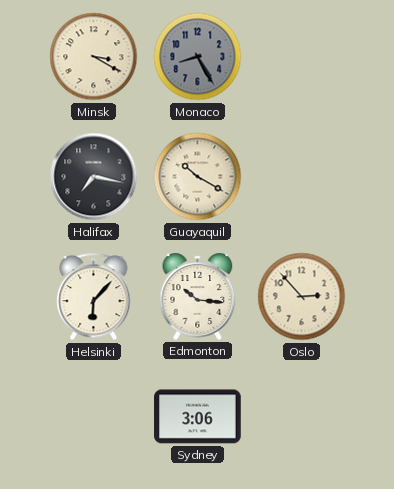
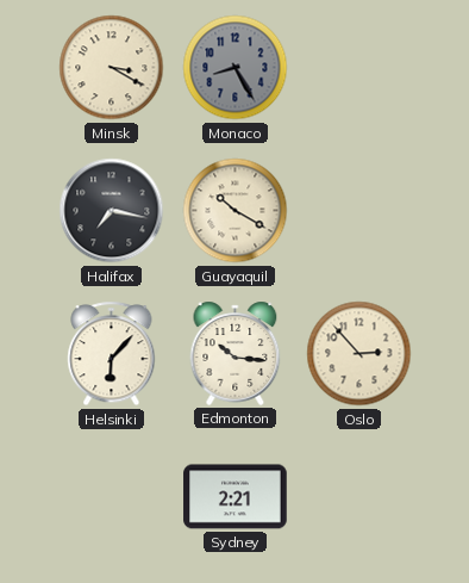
Sydney: 3:06 -> 2:21 (236, 497)
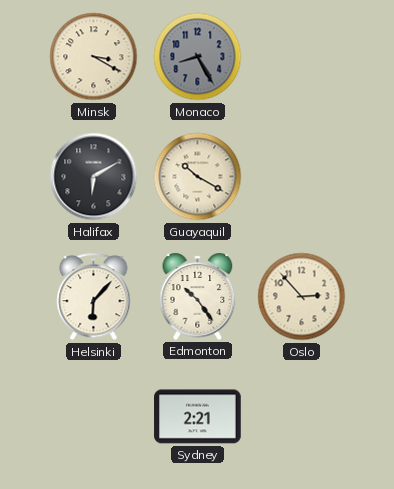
Halifax: 7:17 -> 6:10 (94, 177)
Edmonton: 10:16 -> 10:24 (198, 296)
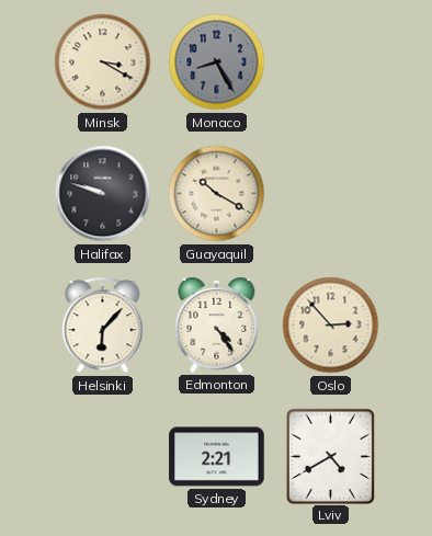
Halifax: 6:10 -> 9:48 (103, 194)
Edmonton: 10:24 -> 4:24 (217, 324)
Lviv: none -> 4:40 (330, 456)
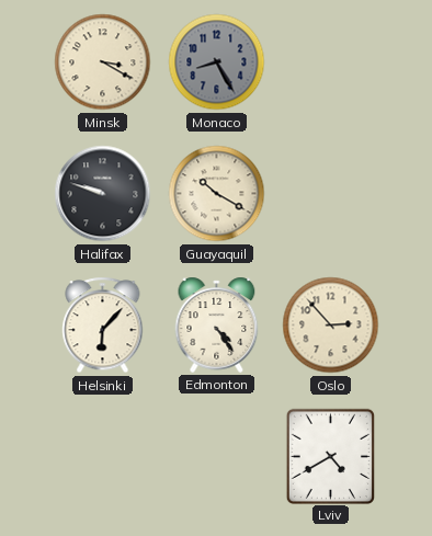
Sydney: 2:21 -> none (217, 457)
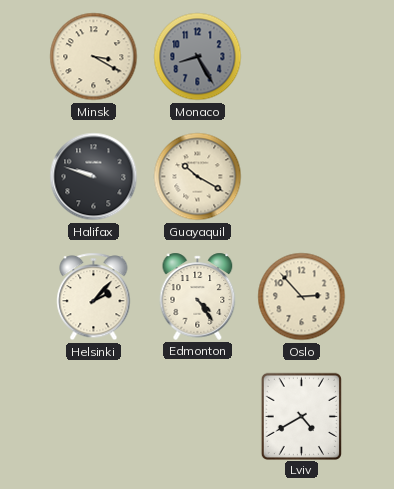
Helsinki: 6:07 -> 2:07 (94, 297)
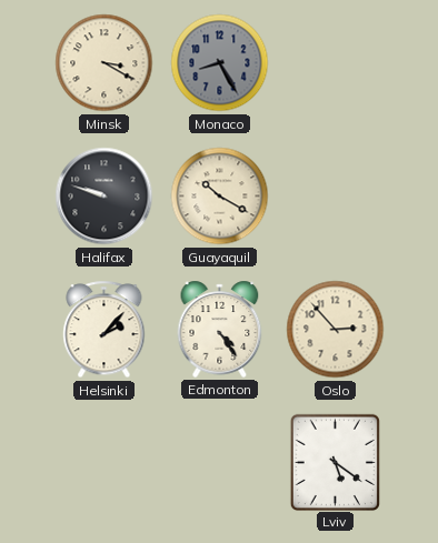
Lviv: 4:40 -> 5:21 (335, 462)
